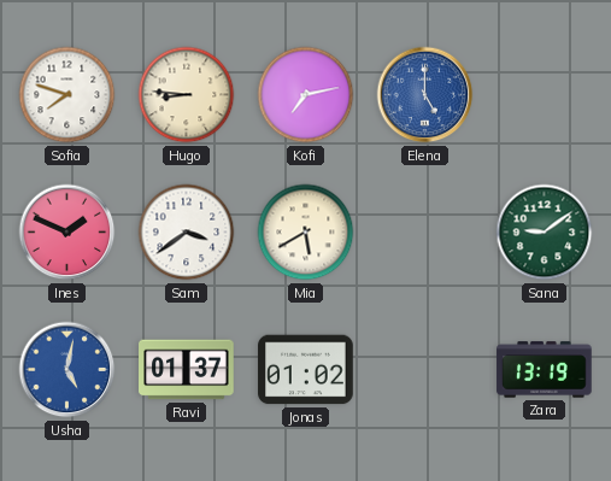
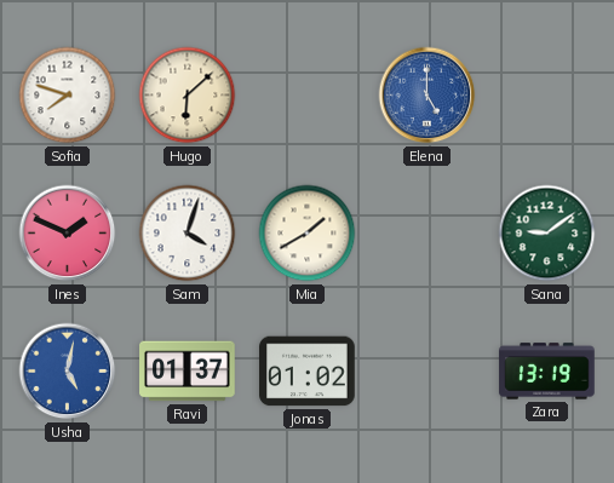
Hugo: 8:46 -> 6:08 (188, 96)
Kofi: 7:13 -> none (306, 95)
Sam: 3:39 -> 4:03 (188, 234)
Mia: 5:40 -> 1:40 (308, 234)
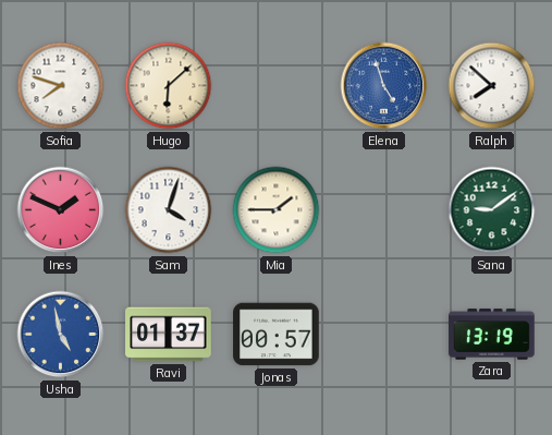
Elena: 5:00 -> 4:57 (384, 86)
Ralph: none -> 7:52 (492, 86)
Mia: 1:40 -> 1:45 (277, 210)
Usha: 5:02 -> 4:58 (61, 335)
Jonas: 01:02 -> 00:57 (277, 335)
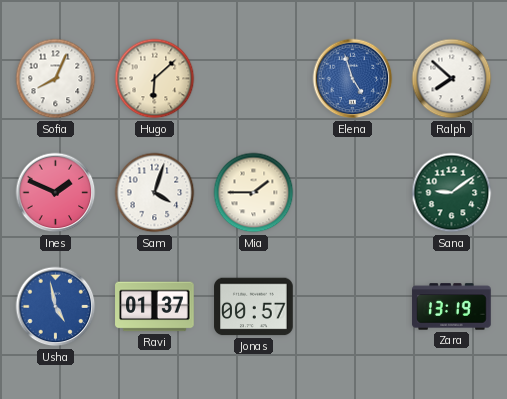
Sofia: 7:48 -> 8:04 (56, 79)
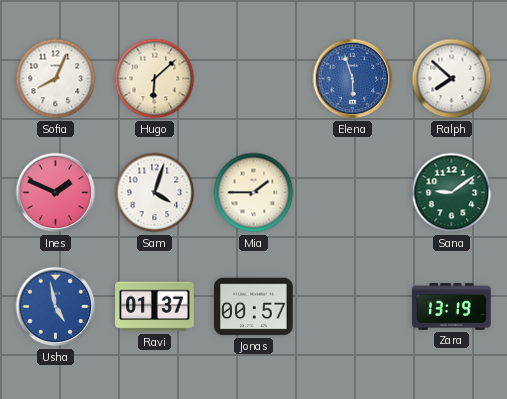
Elena: 4:57 -> 5:57 (353, 79)
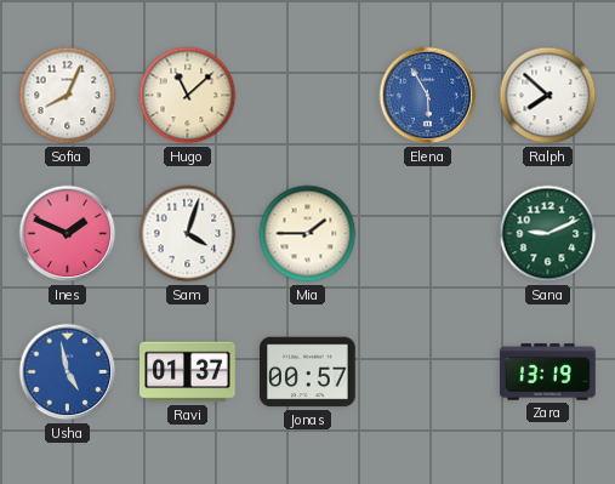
Hugo: 6:08 -> 11:08 (188, 96)
Elena: 5:57 -> 5:55 (428, 96)
Sana: 9:09 -> 9:11 (548, 234)
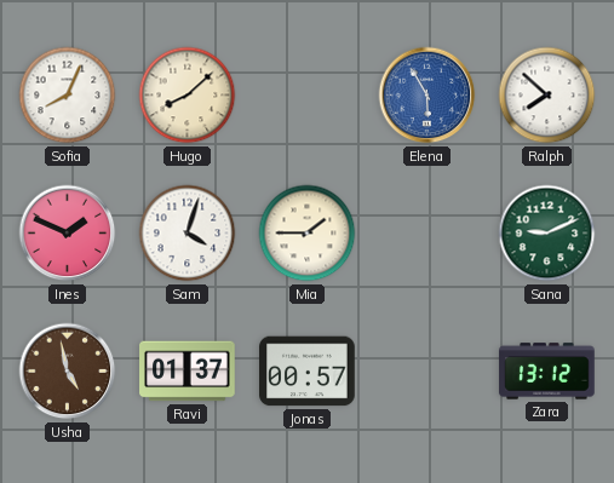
Hugo: 11:08 -> 8:08 (188, 96)
Usha dial: blue -> brown (68, 372)
Zara: 13:19 -> 13:12 (547, 372)
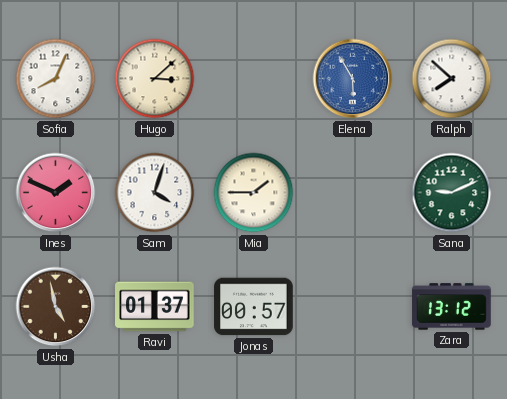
Hugo: 8:08 -> 3:08 (155, 79)
